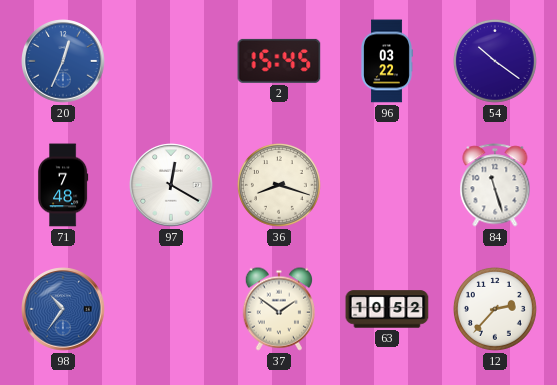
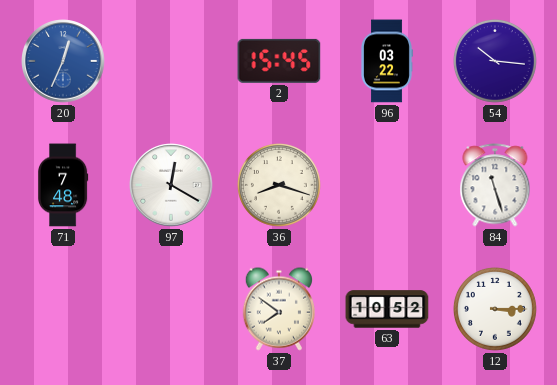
54: 10:21 -> 10:16 (496, 62)
98: 10:36 -> none (63, 309)
37: 1:51 -> 7:51 (278, 309)
12: 2:37 -> 3:15 (496, 310)
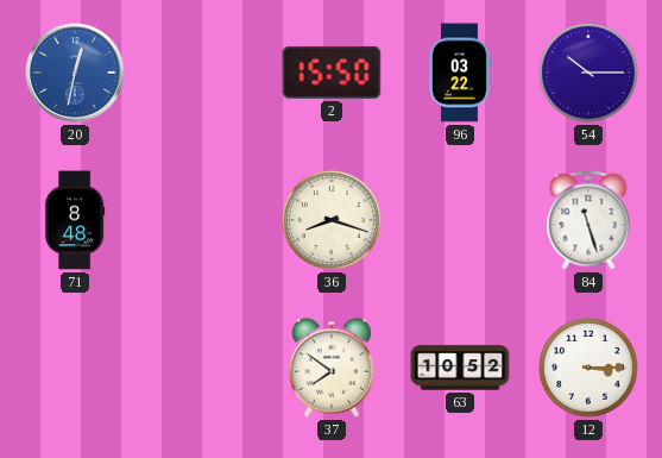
20: 12:34 -> 12:32 (75, 73)
2: 15:45 -> 15:50 (332, 73)
54: 10:16 -> 10:15 (590, 74)
71: 7:48 -> 8:48 (75, 220)
97: 12:20 -> none (171, 185)
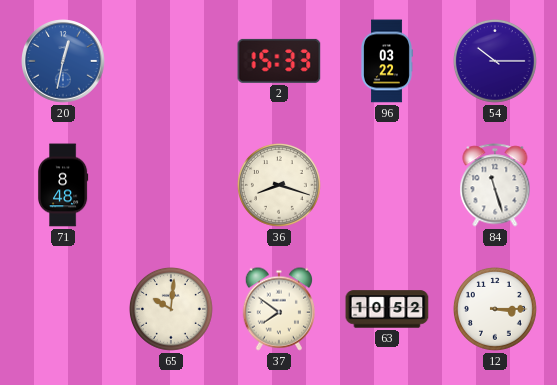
2: 15:50 -> 15:33 (279, 61)
65: none -> 10:01 (172, 310)
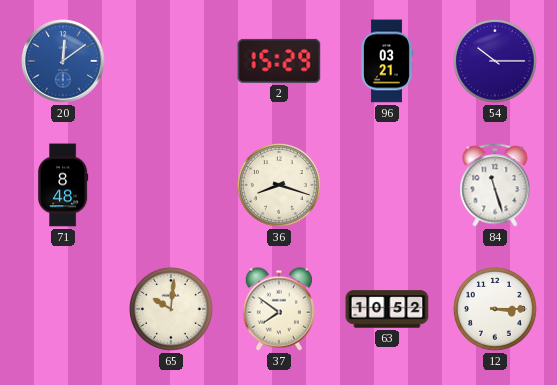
20: 12:32 -> 12:09 (63, 61)
2: 15:33 -> 15:29 (279, 61)
96: 03:22 -> 03:21 (387, 61)
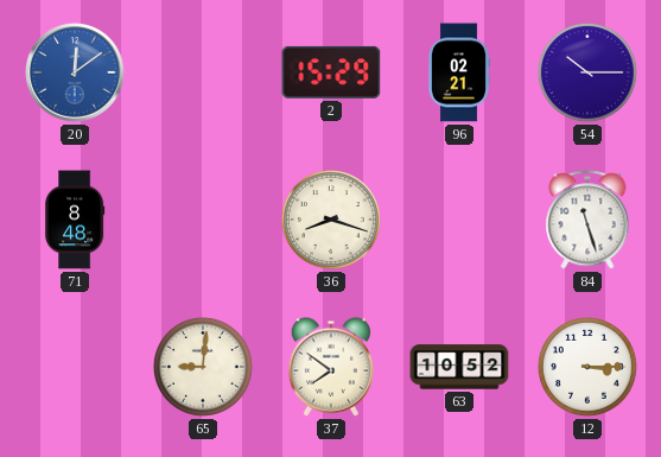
96: 03:21 -> 02:21 (459, 72)
65: 10:01 -> 9:01 (204, 368)
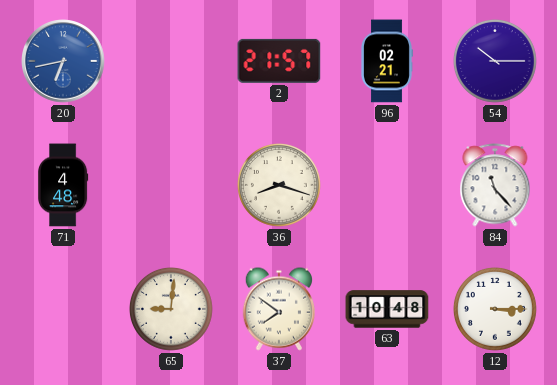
20: 12:09 -> 6:43 (63, 61)
2: 15:29 -> 21:57 (279, 61)
71: 8:48 -> 4:48 (63, 185)
84: 11:27 -> 11:23 (495, 185)
63: 10:52 -> 10:48 (387, 309)
